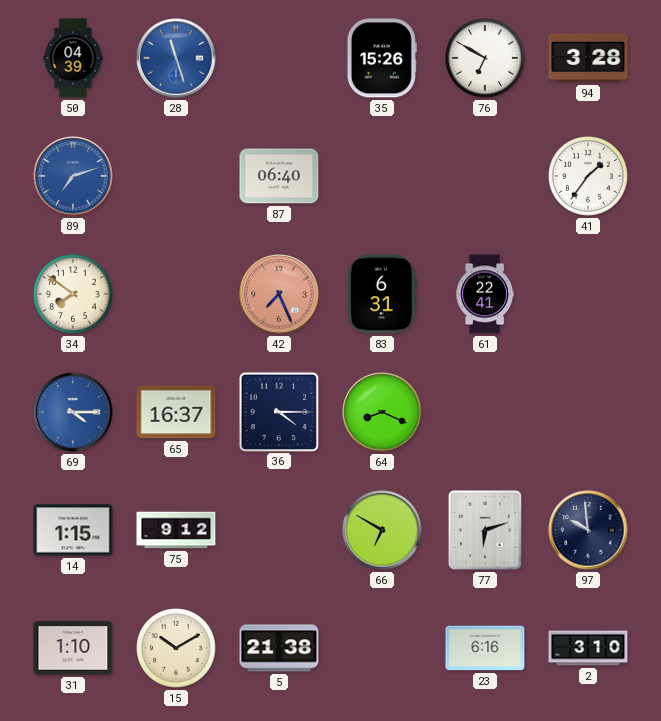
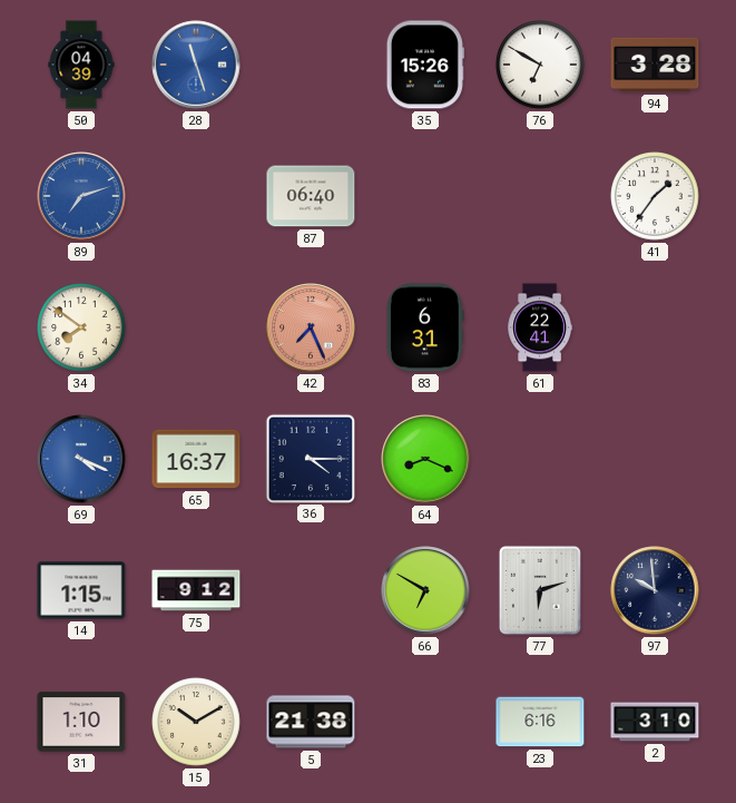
69: 4:15 -> 4:19 (81, 459)
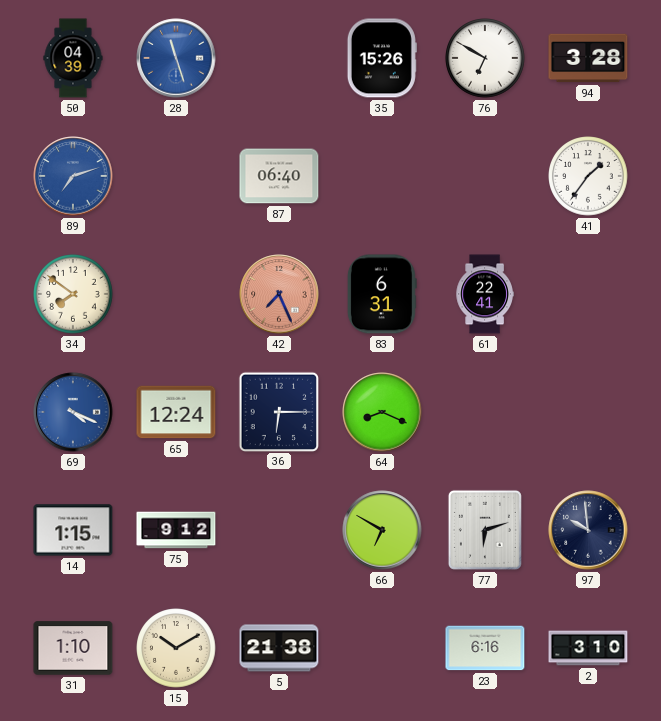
65: 16:37 -> 12:24 (176, 412)
36: 4:15 -> 6:15 (278, 411)
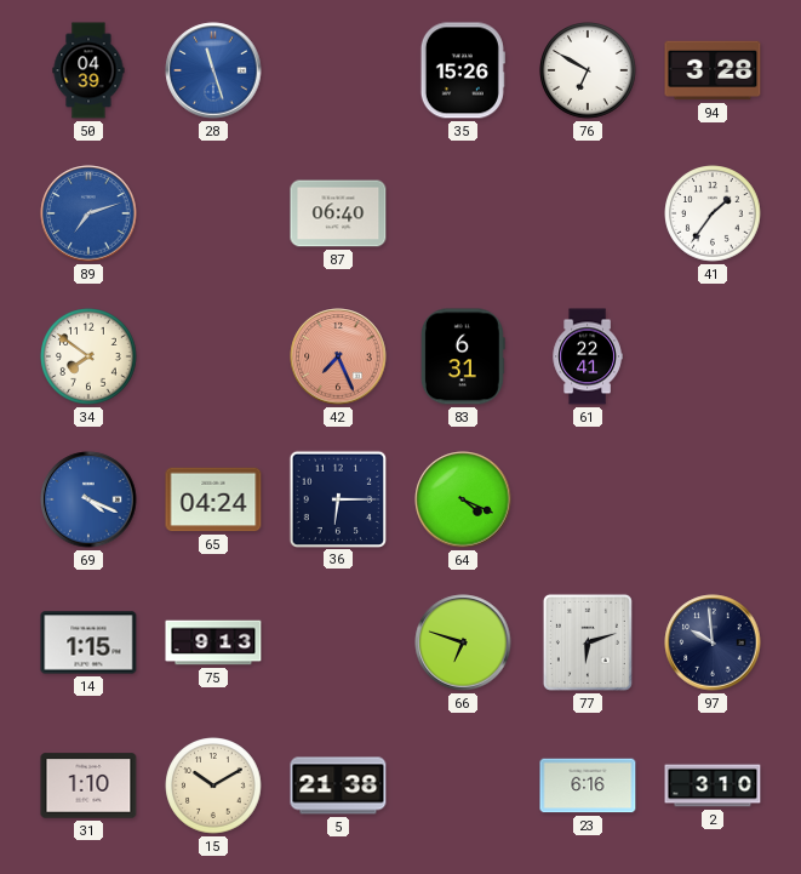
65: 12:24 -> 04:24 (213, 499)
64: 8:19 -> 4:19 (463, 499)
75: 9:12 -> 9:13 (213, 642)
66: 6:50 -> 6:48 (463, 642)
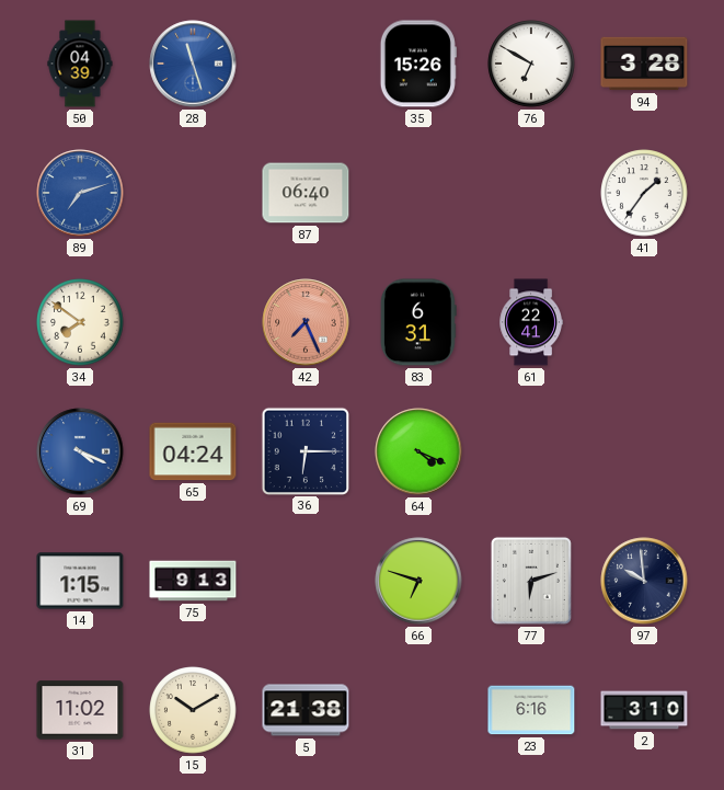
31: 1:10 -> 11:02 (80, 710)
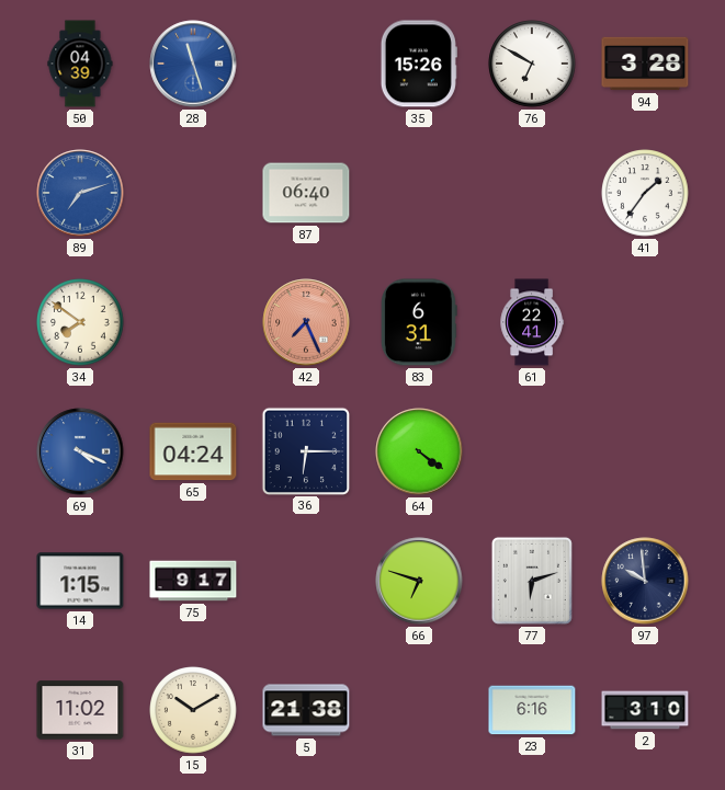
64: 4:19 -> 4:21 (419, 451)
75: 9:13 -> 9:17 (193, 581)
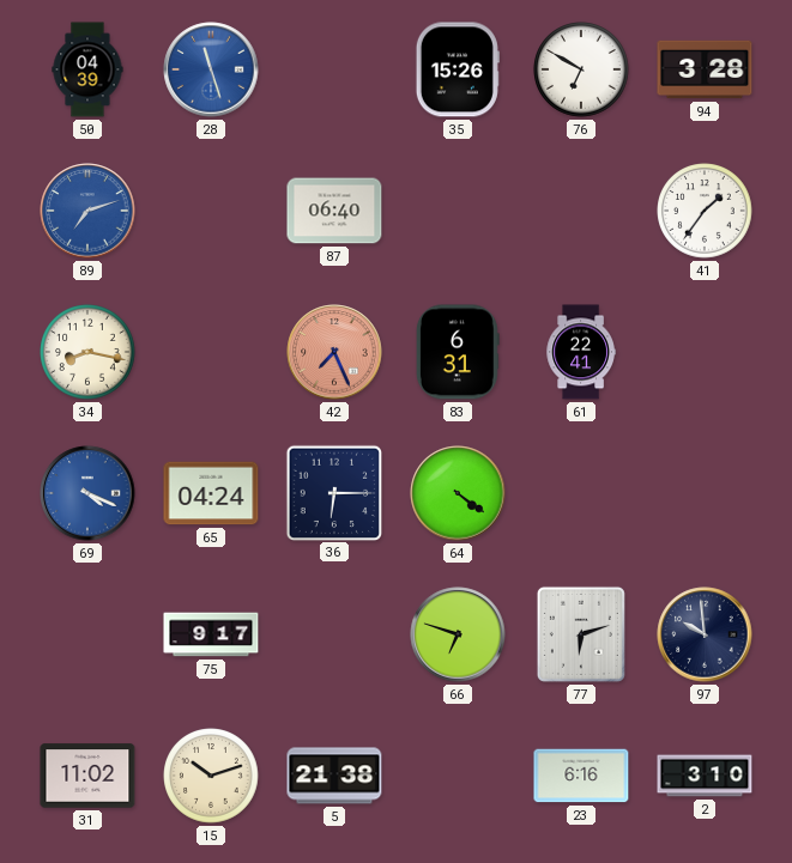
34: 7:51 -> 8:17 (87, 352)
14: 1:15 -> none (80, 581)
15: 10:10 -> 10:12 (211, 776)
